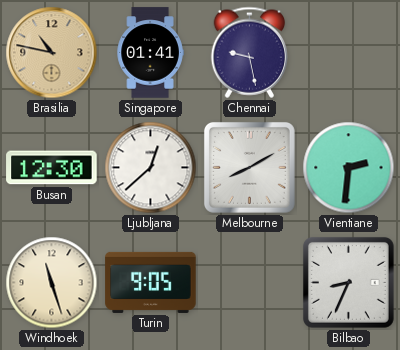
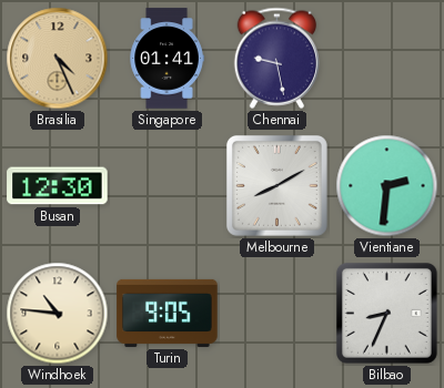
Brasilia: 10:47 -> 4:26 (58, 59)
Ljubljana: 12:38 -> none (151, 168)
Windhoek: 11:27 -> 10:46 (58, 314)
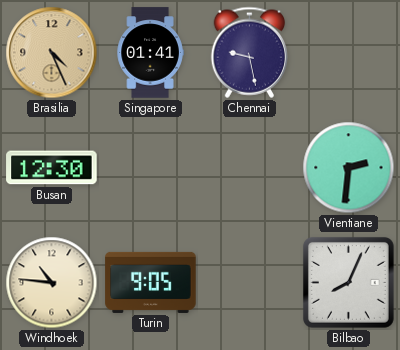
Melbourne: 8:10 -> none (276, 185)
Bilbao: 8:34 -> 8:04 (348, 282)
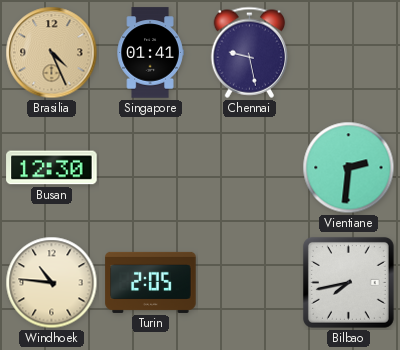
Turin: 9:05 -> 2:05 (151, 282)
Bilbao: 8:04 -> 7:43 (348, 282)
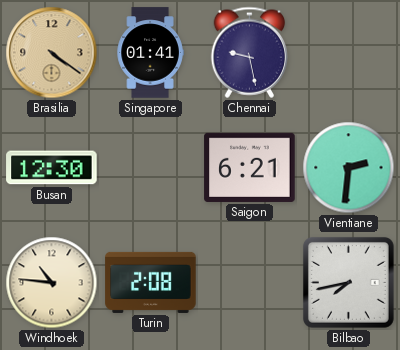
Brasilia: 4:26 -> 4:21 (52, 53)
Saigon: none -> 6:21 (250, 167)
Turin: 2:05 -> 2:08 (151, 282)
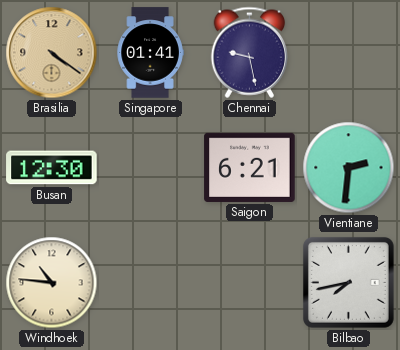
Turin: 2:08 -> none (151, 282)
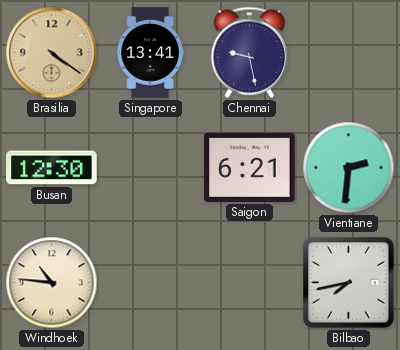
Singapore: 01:41 -> 13:41 (150, 53)
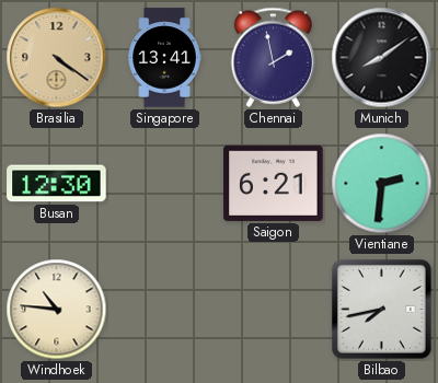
Chennai: 9:28 -> 1:58 (274, 57)
Munich: none -> 8:09 (382, 58)
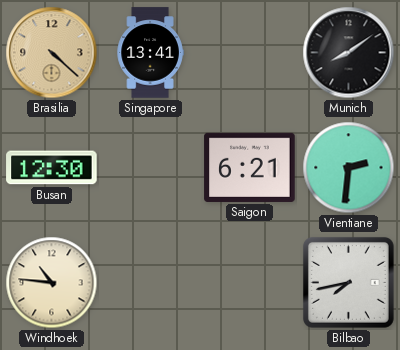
Brasilia: 4:21 -> 4:22 (52, 53)
Chennai: 1:58 -> none (274, 57)
